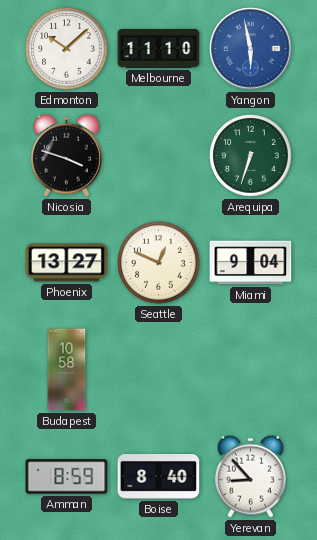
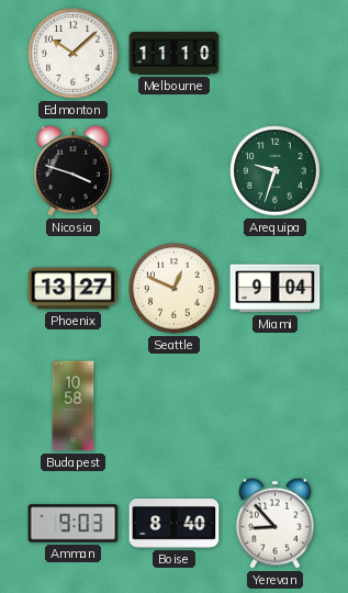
Yangon: 5:58 -> none (251, 49)
Arequipa: 6:33 -> 9:33 (276, 171)
Amman: 8:59 -> 9:03 (74, 524)
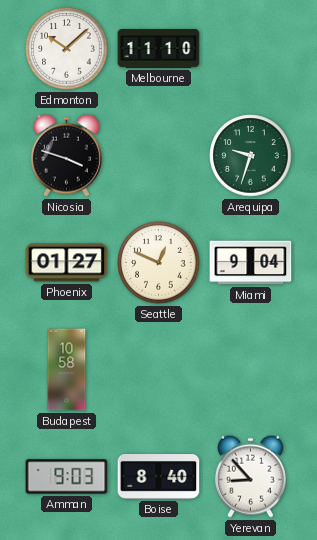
Phoenix: 13:27 -> 01:27 (67, 263)
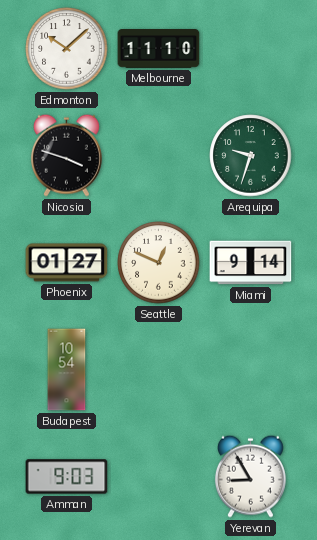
Miami: 9:04 -> 9:14 (251, 263)
Budapest: 10:58 -> 10:54 (67, 370)
Boise: 8:40 -> none (159, 477)
Yerevan: 8:53 -> 8:55 (250, 476)
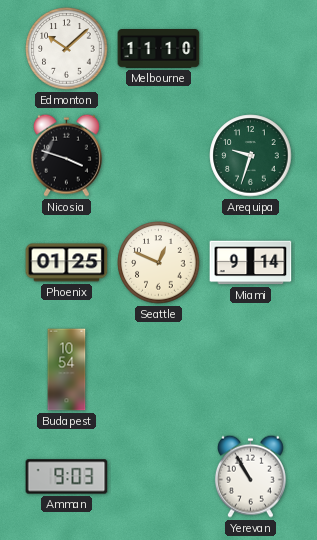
Phoenix: 01:27 -> 01:25 (67, 263)
Yerevan: 8:55 -> 10:55 (250, 476)
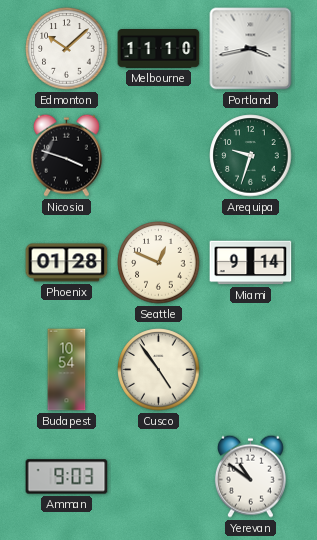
Portland: none -> 3:43 (251, 49)
Phoenix: 01:25 -> 01:28 (67, 263)
Cusco: none -> 4:54 (159, 370)
Yerevan: 10:55 -> 10:51 (250, 476)
